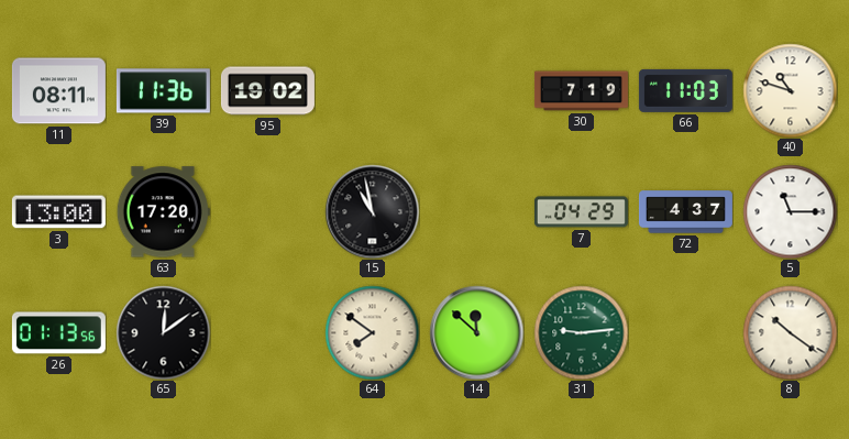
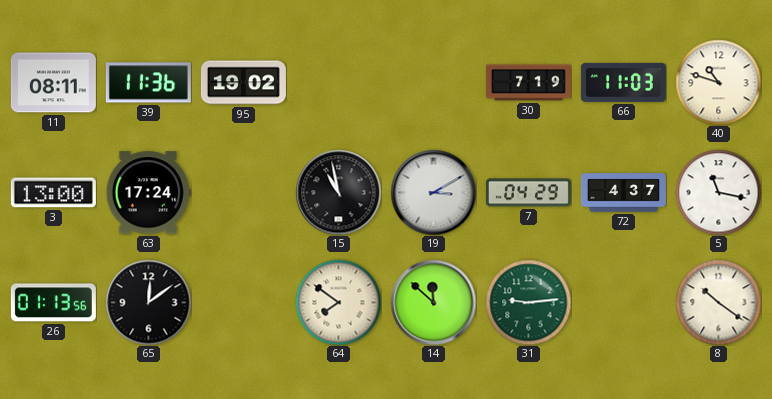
63: 17:20 -> 17:24 (148, 193)
19: none -> 3:10 (433, 192)
5: 11:15 -> 11:17 (718, 192)
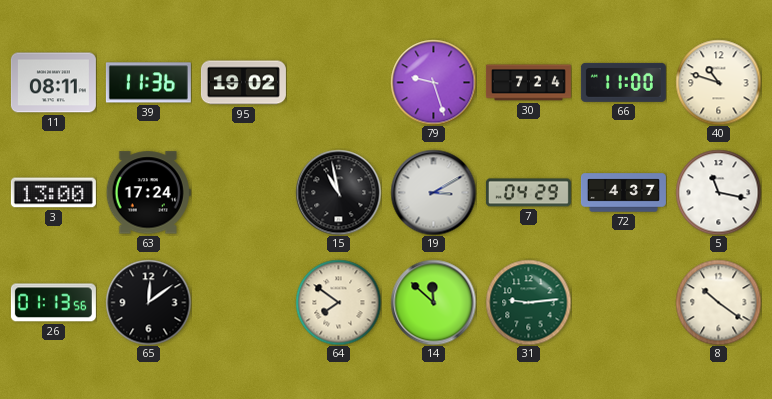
79: none -> 9:27 (433, 82)
30: 7:19 -> 7:24 (528, 83)
66: 11:03 -> 11:00 (623, 82)
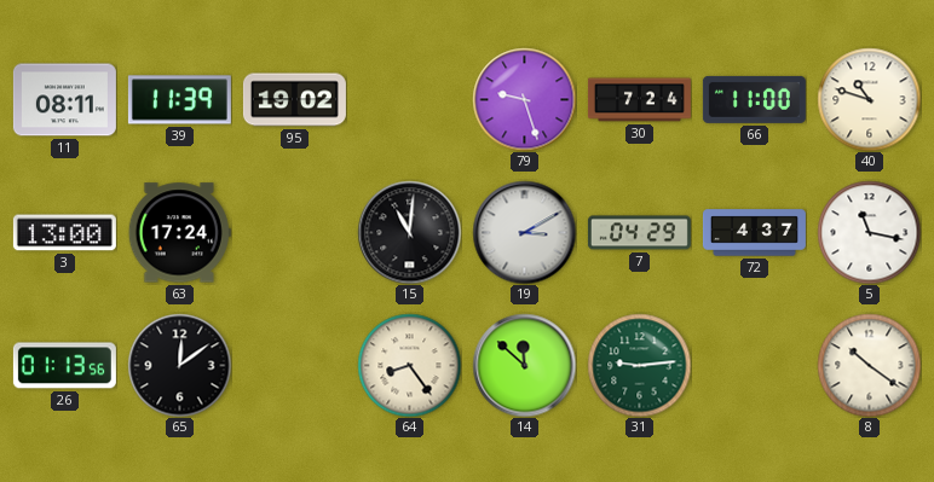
39: 11:36 -> 11:39 (179, 100)
15: 10:58 -> 11:01 (409, 232)
64: 7:51 -> 8:24 (409, 365)
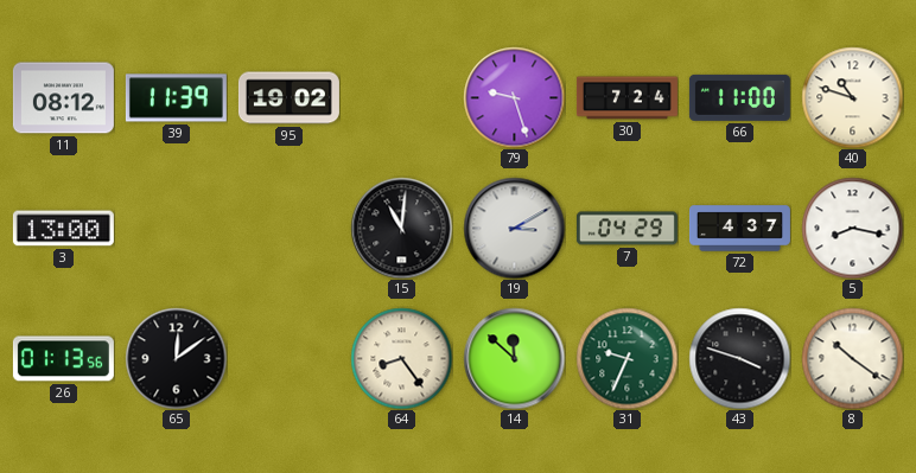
11: 08:11 -> 08:12 (63, 98)
63: 17:24 -> none (179, 233)
5: 11:17 -> 8:17 (852, 228)
31: 9:14 -> 9:34 (626, 358)
43: none -> 3:48 (739, 358)
